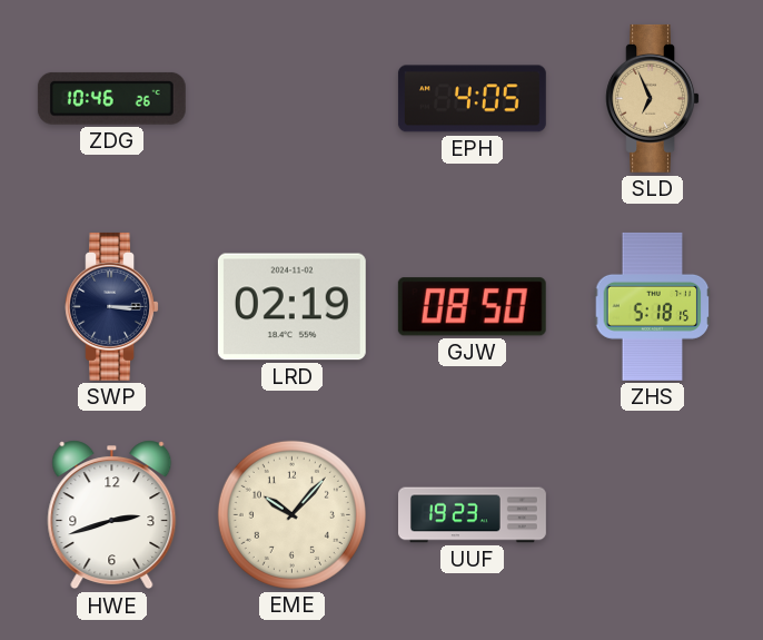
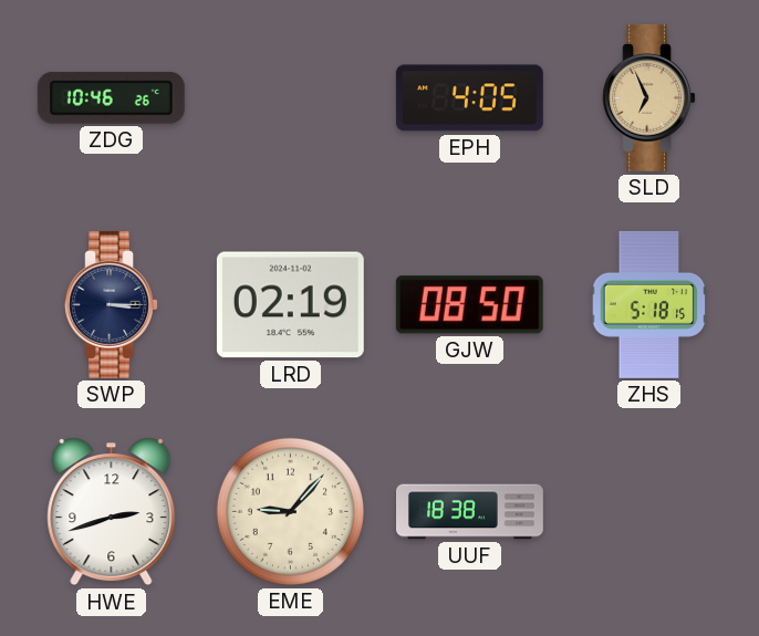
EME: 10:07 -> 9:07 (290, 511)
UUF: 19:23 -> 18:38 (470, 512)
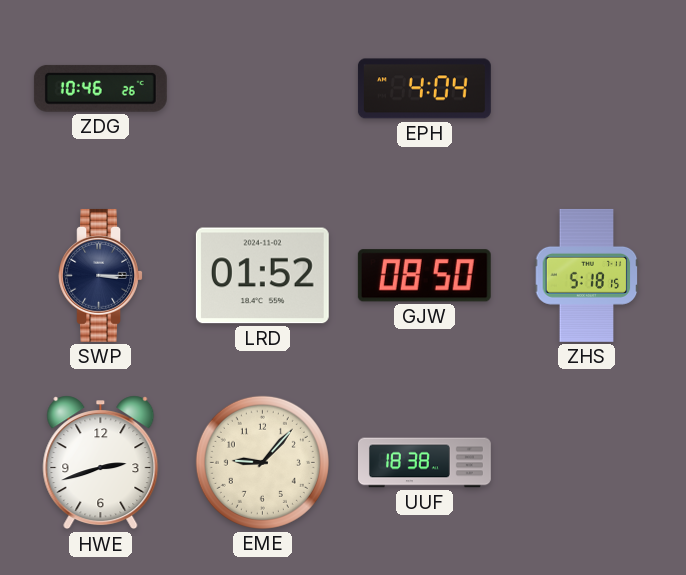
EPH: 4:05 -> 4:04 (424, 89)
SLD: 6:56 -> none (648, 97)
LRD: 02:19 -> 01:52 (262, 276)
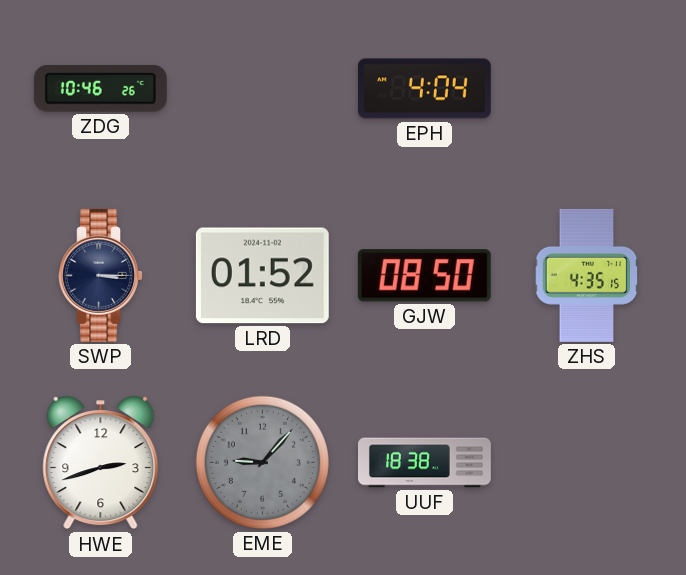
ZHS: 5:18 -> 4:35 (587, 275)
EME dial: cream -> grey (262, 462)
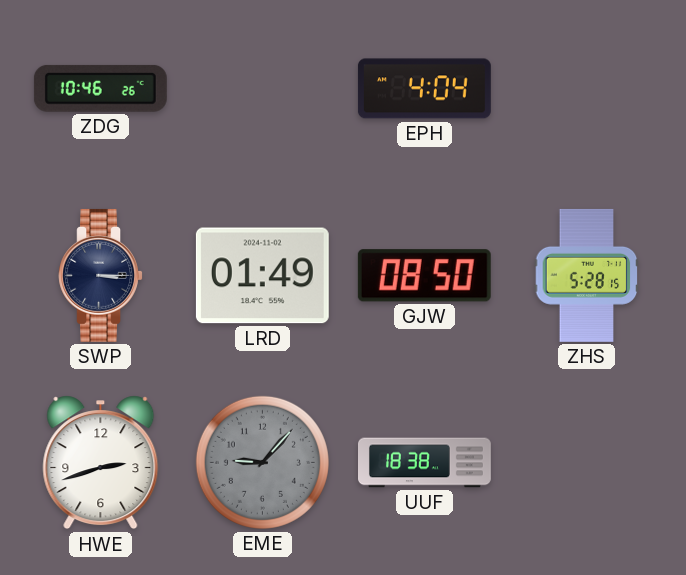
LRD: 01:52 -> 01:49 (262, 276)
ZHS: 4:35 -> 5:28 (587, 275)
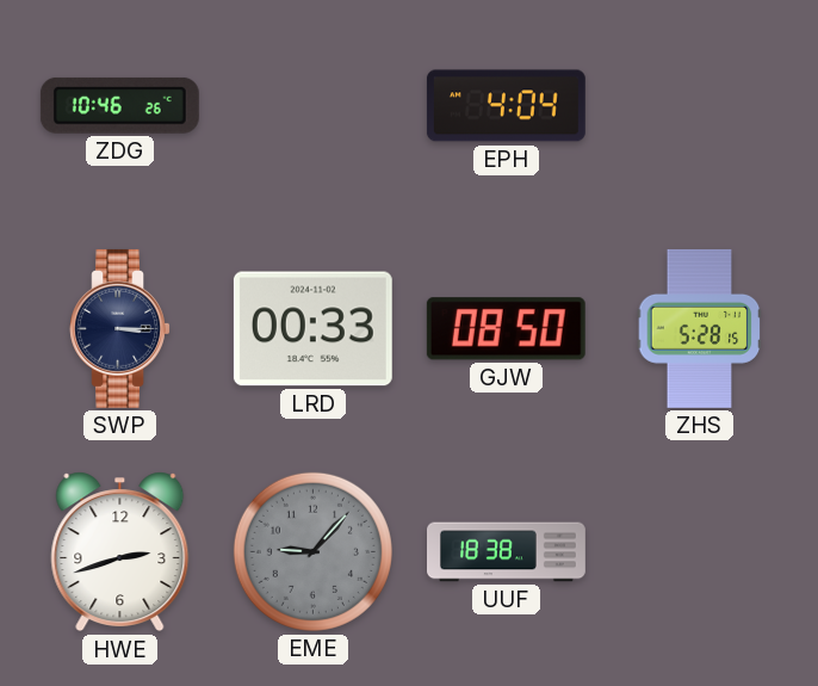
LRD: 01:49 -> 00:33 (312, 329)
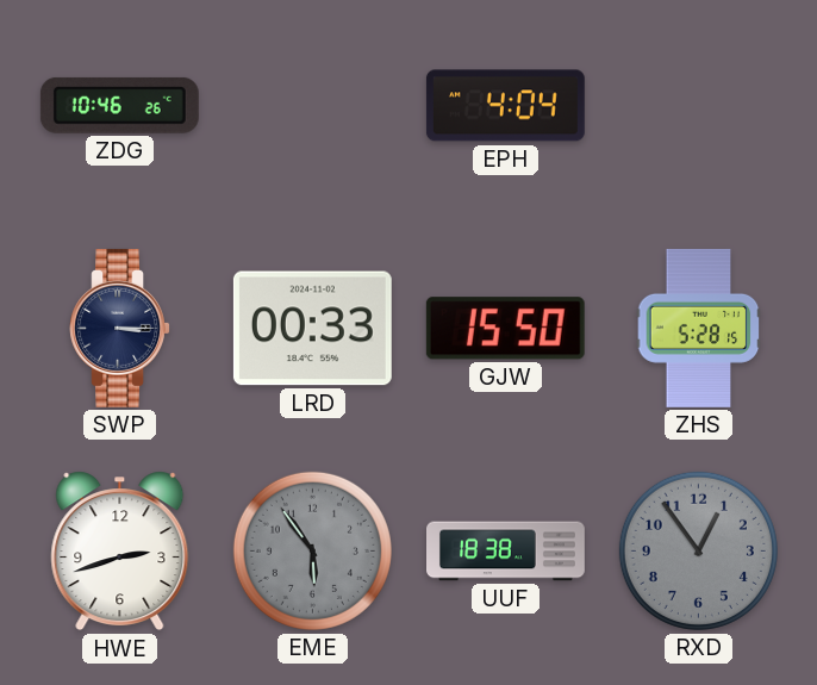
GJW: 08:50 -> 15:50 (505, 329)
EME: 9:07 -> 5:54 (312, 550)
RXD: none -> 12:54 (698, 550)
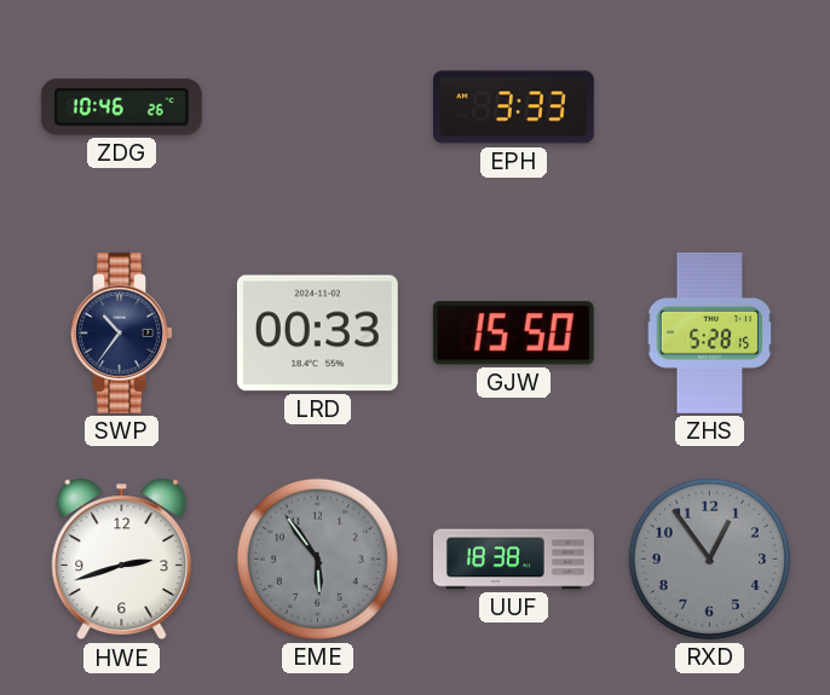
EPH: 4:04 -> 3:33 (513, 108)
SWP: 3:15 -> 10:36 (121, 332)
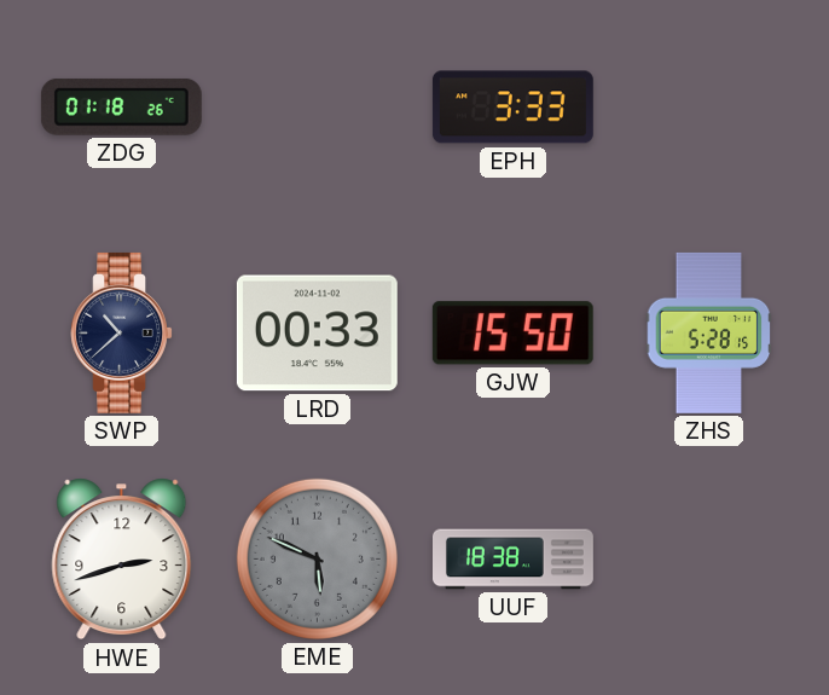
ZDG: 10:46 -> 01:18 (121, 106)
SWP: 10:36 -> 10:38 (121, 332)
EME: 5:54 -> 5:49 (317, 558)
RXD: 12:54 -> none (709, 558)
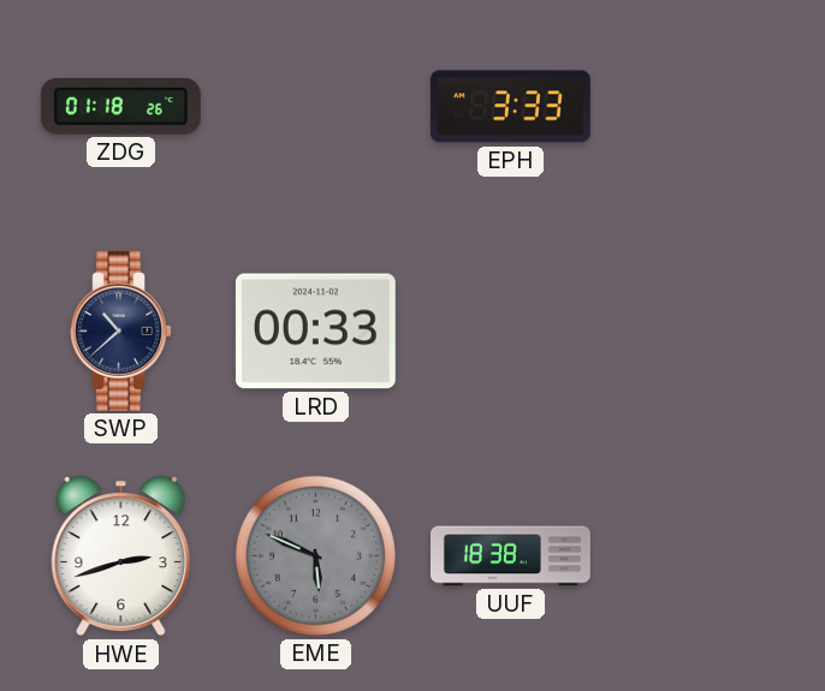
GJW: 15:50 -> none (512, 334)
ZHS: 5:28 -> none (709, 332)
